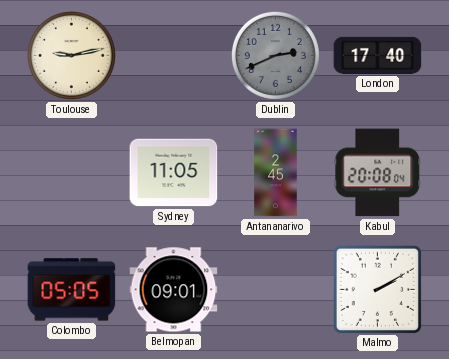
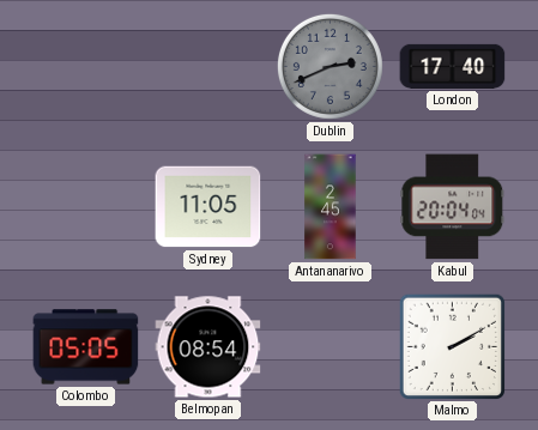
Toulouse: 9:13 -> none (71, 55)
Kabul: 20:08 -> 20:04 (453, 207)
Belmopan: 09:01 -> 08:54 (208, 347)
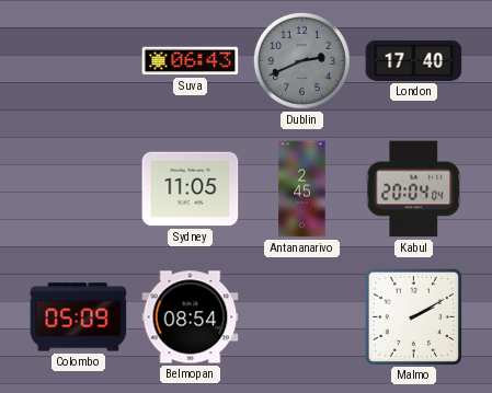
Suva: none -> 06:43 (191, 61)
Colombo: 05:05 -> 05:09 (79, 317)
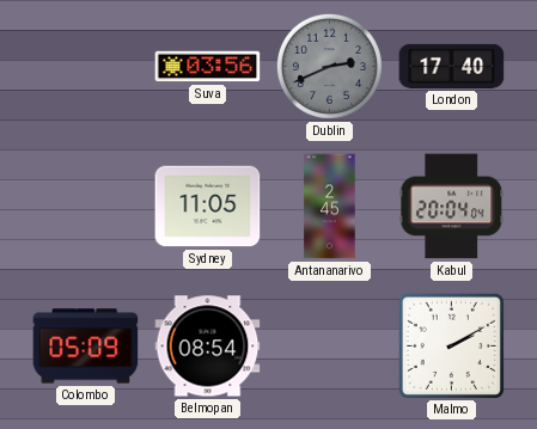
Suva: 06:43 -> 03:56 (208, 67)
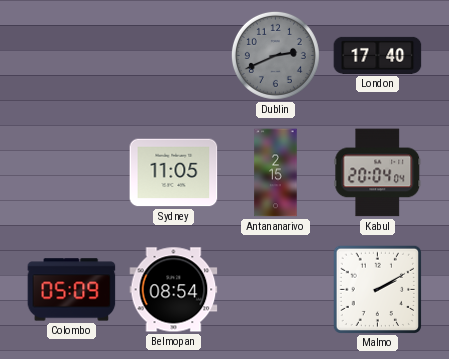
Suva: 03:56 -> none (208, 67)
Antananarivo: 2:45 -> 2:15 (276, 173)
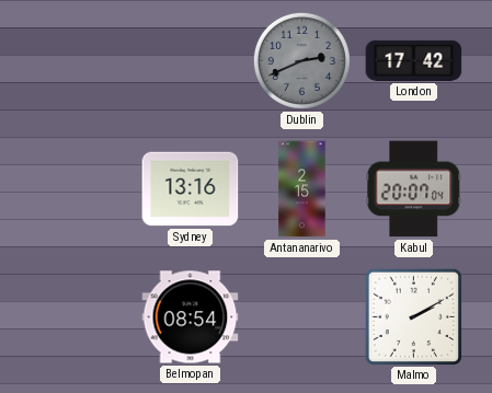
London: 17:40 -> 17:42 (414, 60)
Sydney: 11:05 -> 13:16 (191, 189)
Kabul: 20:04 -> 20:07 (414, 189)
Colombo: 05:09 -> none (72, 290)
